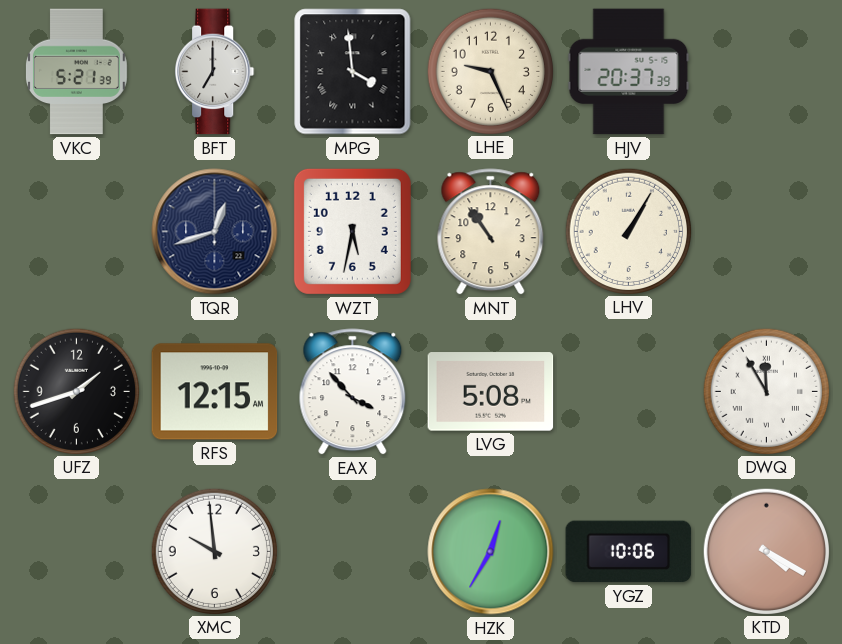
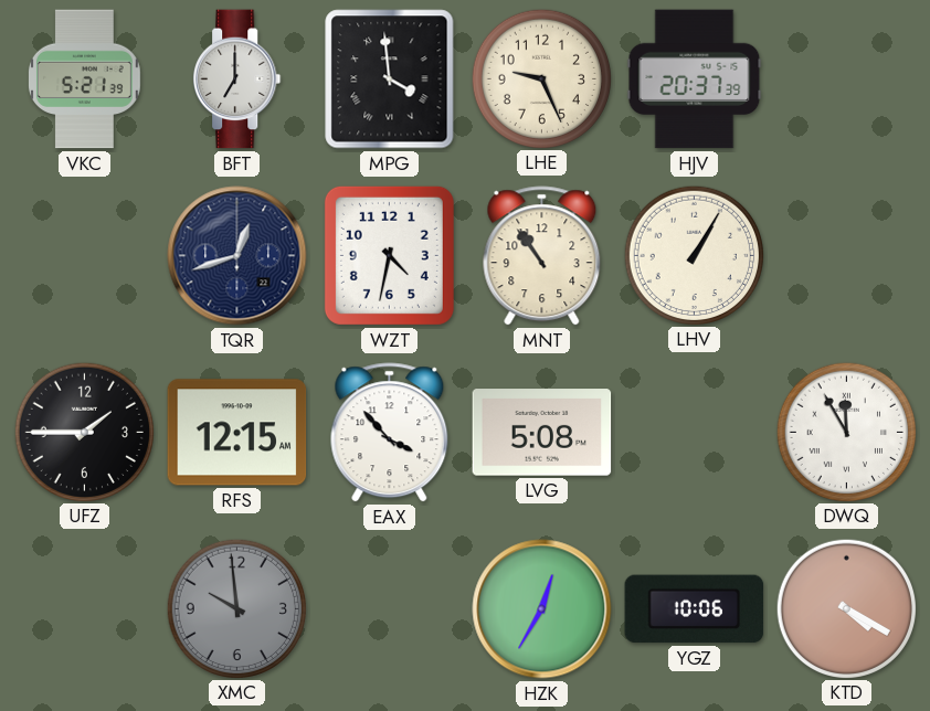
WZT: 5:32 -> 4:32 (389, 255)
UFZ: 1:42 -> 1:45 (84, 432)
XMC dial: white -> grey (236, 608)
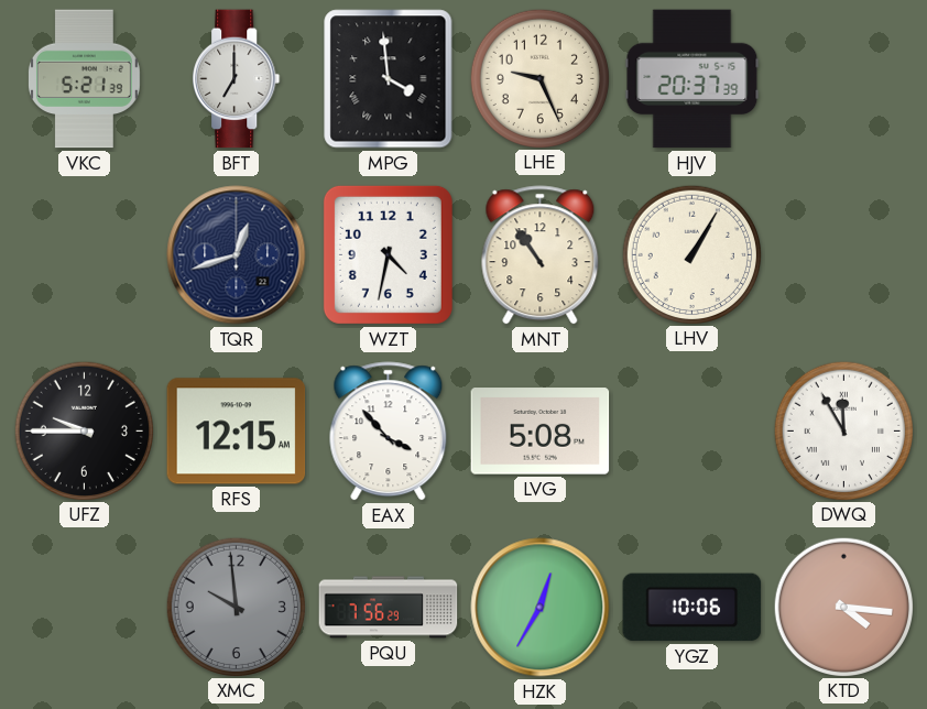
UFZ: 1:45 -> 9:45 (84, 430)
PQU: none -> 7:56 (389, 608)
KTD: 4:20 -> 4:16 (843, 607)
